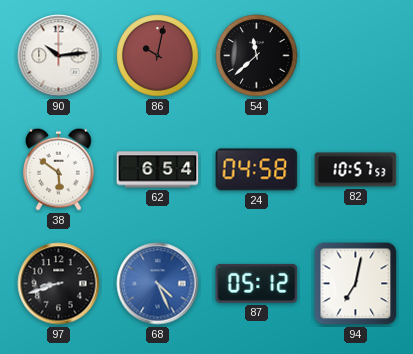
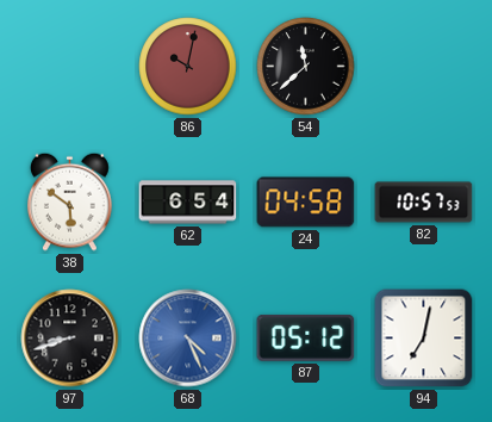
90: 10:14 -> none (59, 56)
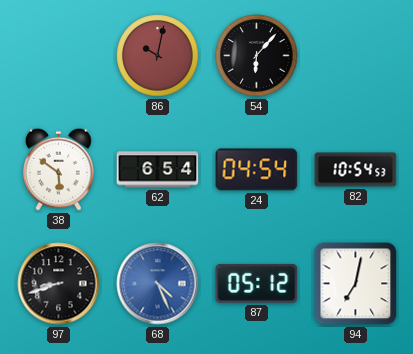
54: 11:38 -> 6:07 (257, 56)
24: 04:58 -> 04:54 (257, 170)
82: 10:57 -> 10:54 (356, 170)
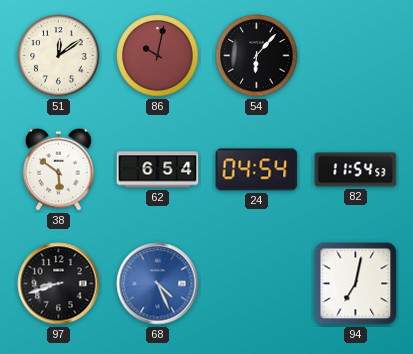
51: none -> 12:09 (59, 56)
82: 10:54 -> 11:54 (356, 170)
87: 05:12 -> none (257, 283)
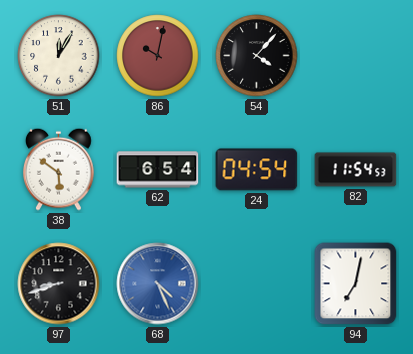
51: 12:09 -> 12:05 (59, 56)
54: 6:07 -> 4:07 (257, 56)
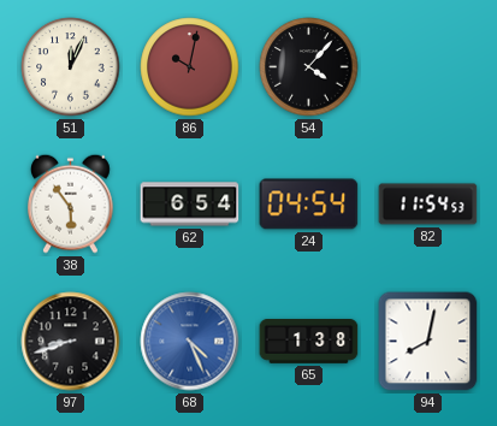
51: 12:05 -> 12:04 (71, 67)
38: 5:51 -> 5:54 (71, 203)
65: none -> 1:38 (309, 342)
94: 7:02 -> 8:02 (428, 342)
